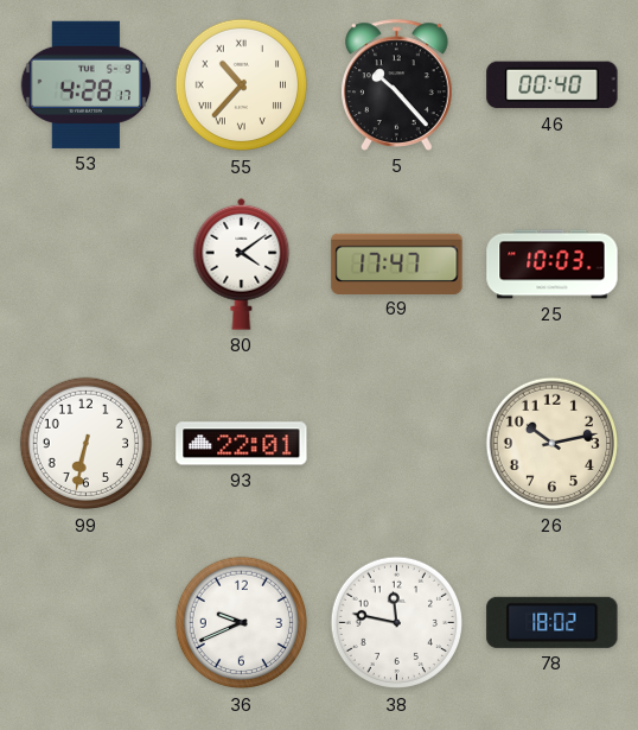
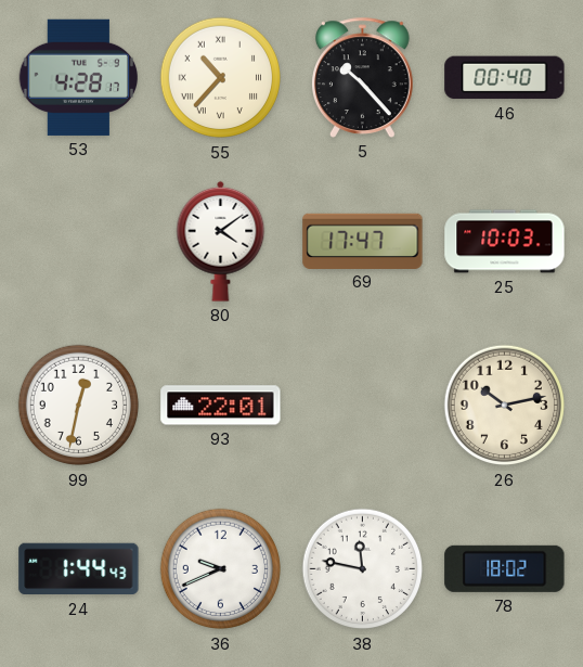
99: 6:32 -> 12:32 (78, 406)
24: none -> 1:44 (79, 569)
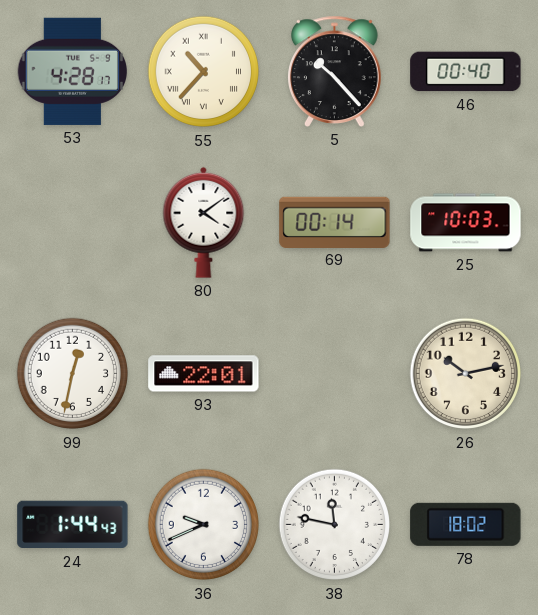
69: 17:47 -> 00:14 (335, 222)
